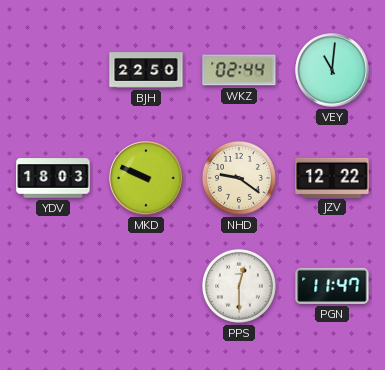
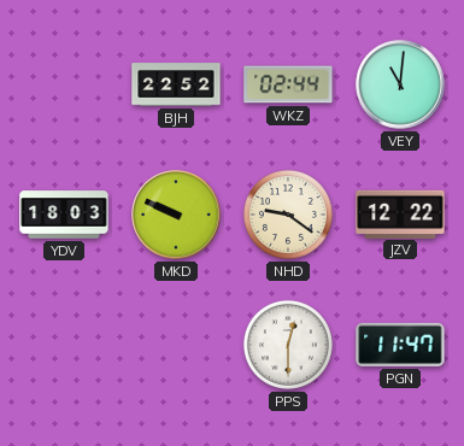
BJH: 22:50 -> 22:52 (176, 84)
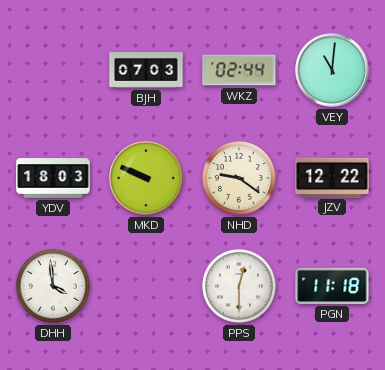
BJH: 22:52 -> 07:03 (146, 70)
DHH: none -> 3:59 (53, 286)
PGN: 11:47 -> 11:18 (332, 286)
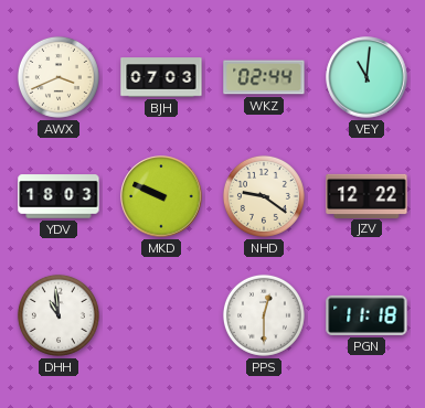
AWX: none -> 3:41 (59, 77)
DHH: 3:59 -> 10:59 (59, 315)
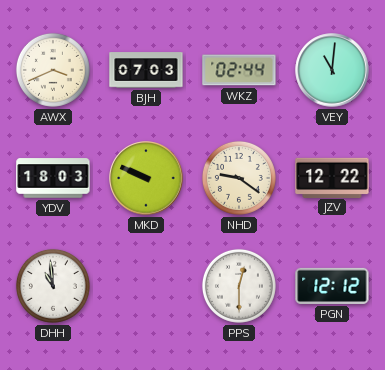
PGN: 11:18 -> 12:12 (332, 286)
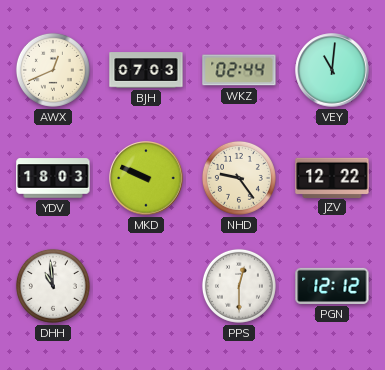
AWX: 3:41 -> 12:41 (53, 70)
NHD: 9:21 -> 9:24 (239, 178)
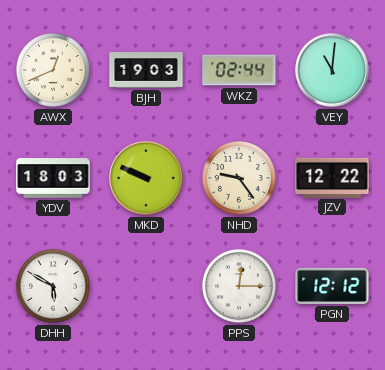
BJH: 07:03 -> 19:03 (146, 70)
DHH: 10:59 -> 5:50 (53, 286)
PPS: 12:30 -> 12:15 (239, 286)
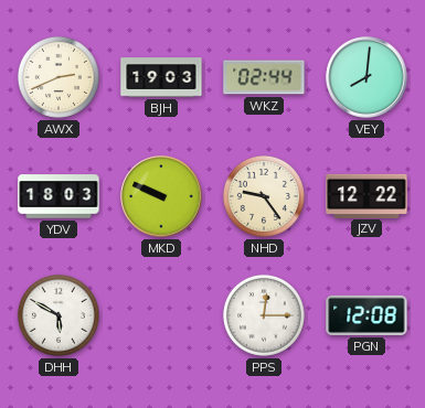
AWX: 12:41 -> 2:41 (59, 77)
VEY: 11:01 -> 8:01 (366, 77)
PGN: 12:12 -> 12:08 (366, 315)
